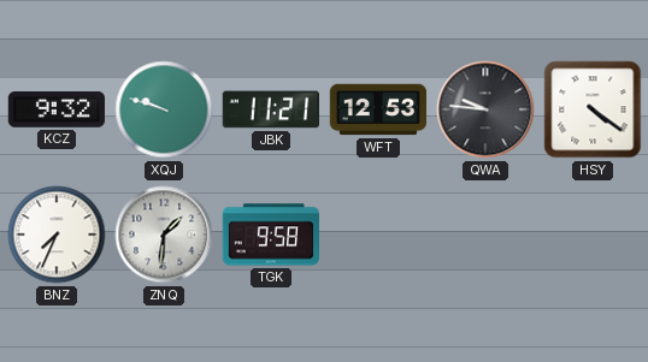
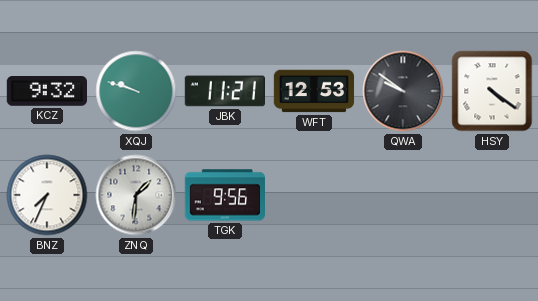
QWA: 9:46 -> 9:51 (403, 91)
TGK: 9:58 -> 9:56 (224, 195)
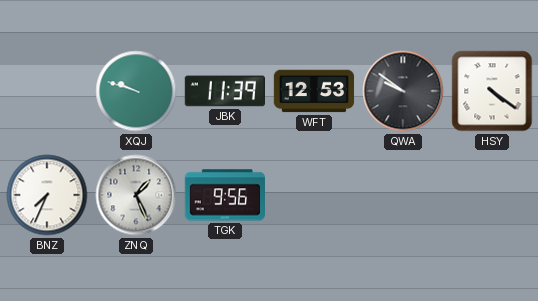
KCZ: 9:32 -> none (46, 91)
JBK: 11:21 -> 11:39 (225, 91)
ZNQ: 1:31 -> 1:26 (136, 195)
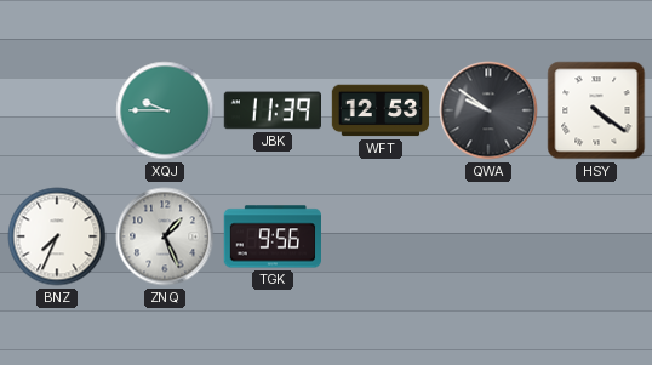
XQJ: 9:48 -> 9:45 (165, 110)
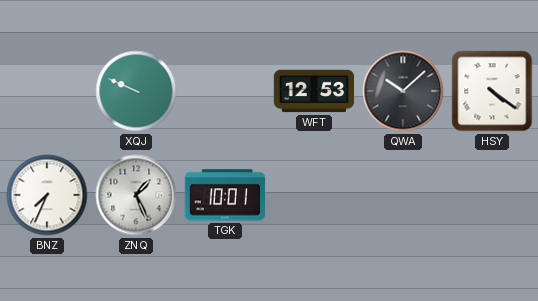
XQJ: 9:45 -> 9:49 (136, 91)
JBK: 11:39 -> none (273, 110)
QWA: 9:51 -> 10:08 (403, 91)
TGK: 9:56 -> 10:01 (224, 195)
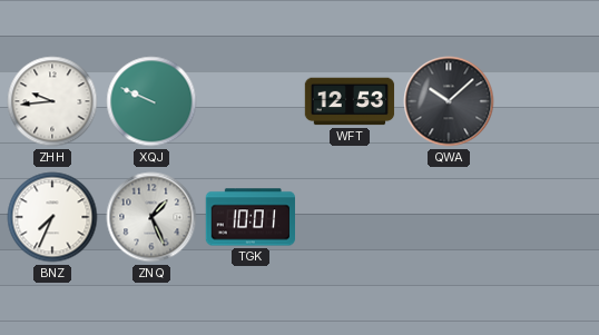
ZHH: none -> 9:44 (52, 101)
HSY: 4:21 -> none (492, 91)
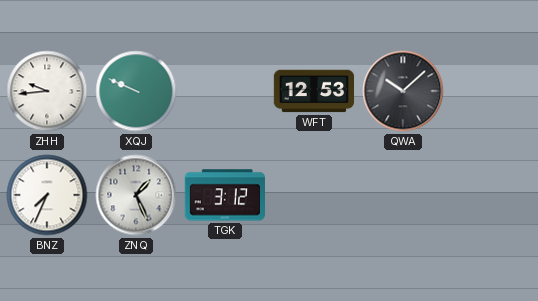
TGK: 10:01 -> 3:12 (224, 195)
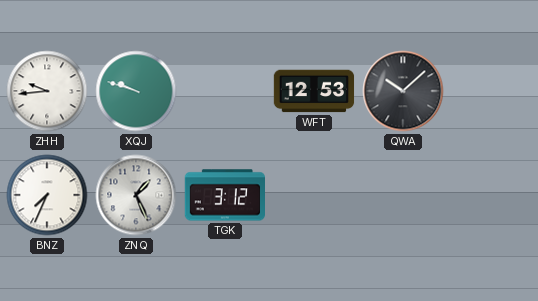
XQJ: 9:49 -> 9:48 (136, 91)
